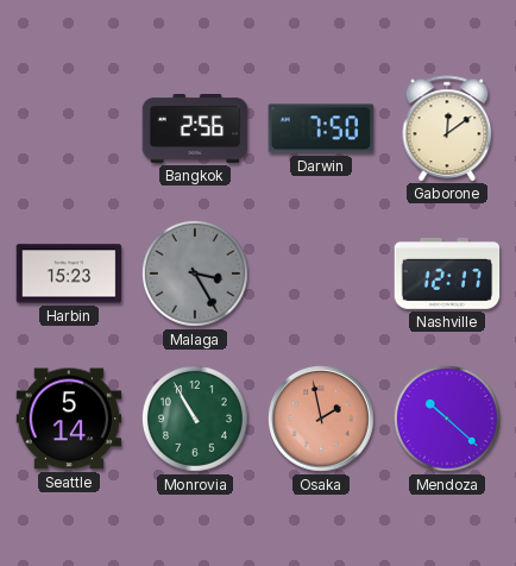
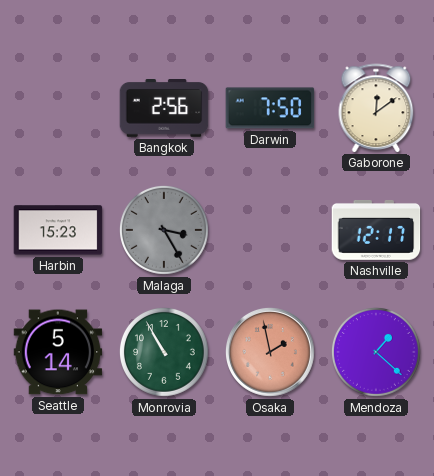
Mendoza: 10:22 -> 1:22 (376, 352)
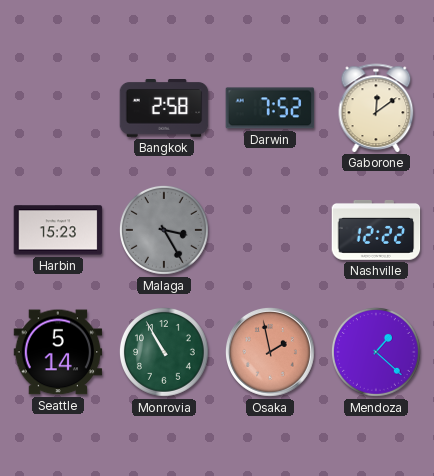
Bangkok: 2:56 -> 2:58 (164, 109)
Darwin: 7:50 -> 7:52 (270, 108)
Nashville: 12:17 -> 12:22 (376, 230)
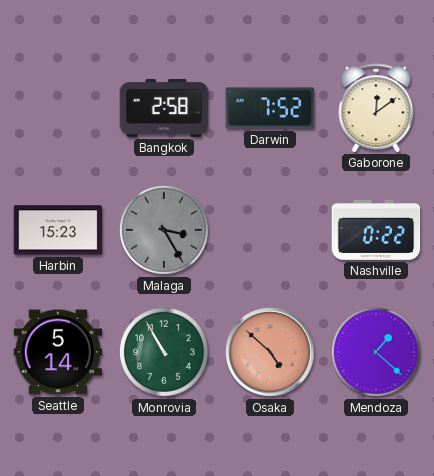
Nashville: 12:22 -> 0:22 (376, 230)
Osaka: 1:58 -> 4:52 (270, 352)
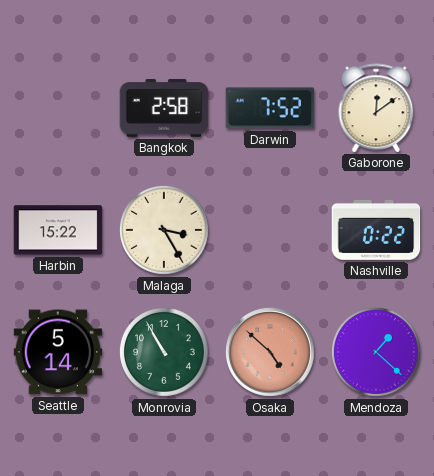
Harbin: 15:23 -> 15:22 (58, 230)
Malaga dial: grey -> cream (164, 230)
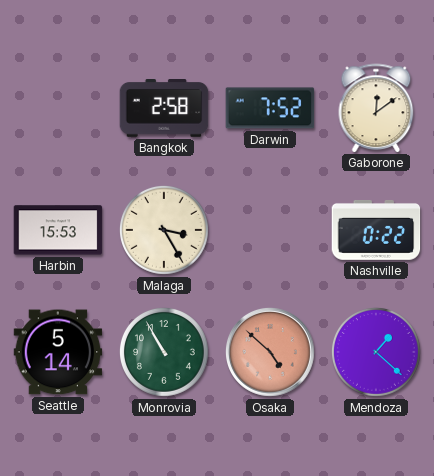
Harbin: 15:22 -> 15:53 (58, 230)
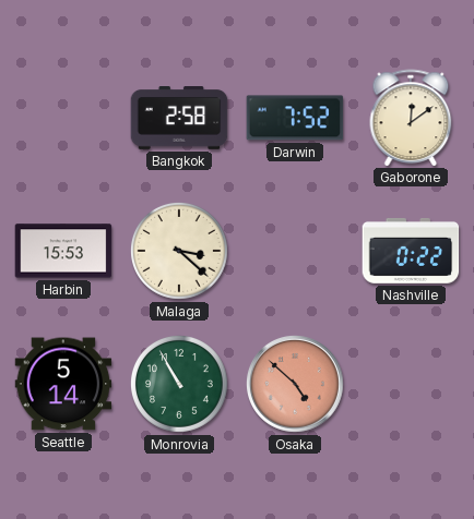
Malaga: 3:25 -> 3:22 (179, 251)
Mendoza: 1:22 -> none (376, 352)
